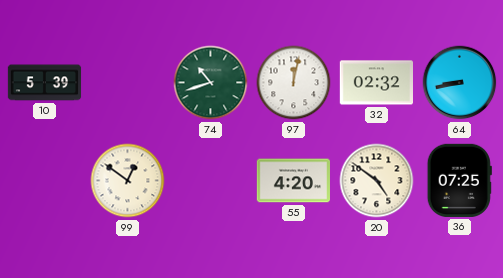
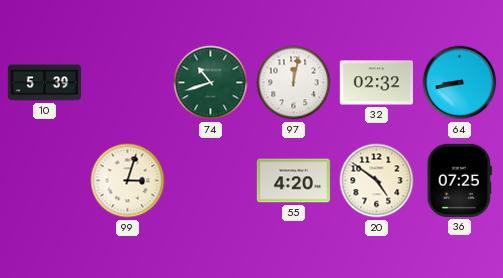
99: 12:51 -> 3:03 (128, 181)
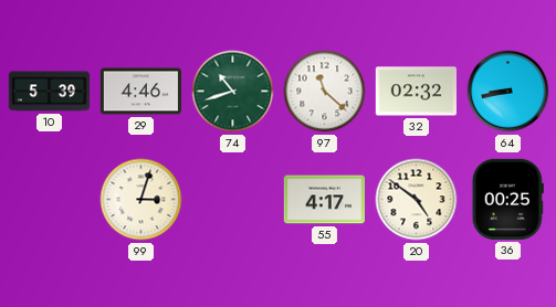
29: none -> 4:46 (140, 92)
97: 12:02 -> 11:22 (325, 92)
55: 4:20 -> 4:17 (324, 200)
36: 07:25 -> 00:25 (507, 199)
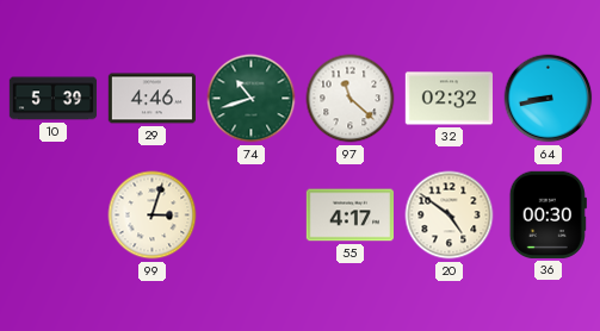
36: 00:25 -> 00:30 (548, 214)
